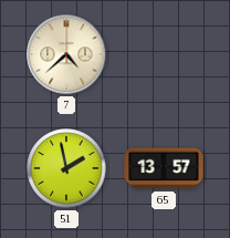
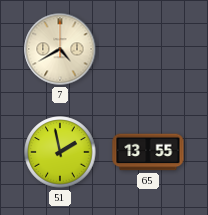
7: 4:38 -> 4:40 (60, 49)
65: 13:57 -> 13:55 (148, 152)
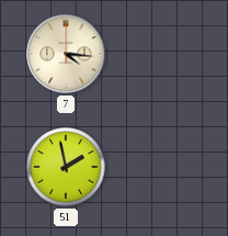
7: 4:40 -> 4:16 (66, 54)
65: 13:55 -> none (148, 152)
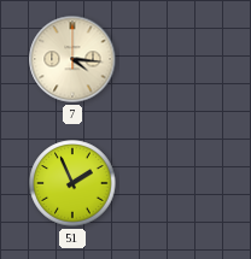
51: 1:58 -> 1:56 (72, 183)
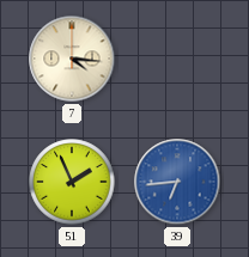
39: none -> 6:44 (177, 182)
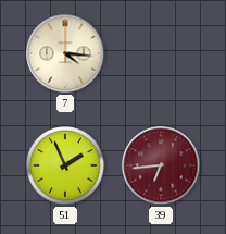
39 dial: blue -> burgundy (161, 165)
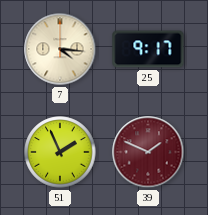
25: none -> 9:17 (148, 49)
39: 6:44 -> 1:49 (148, 152)
